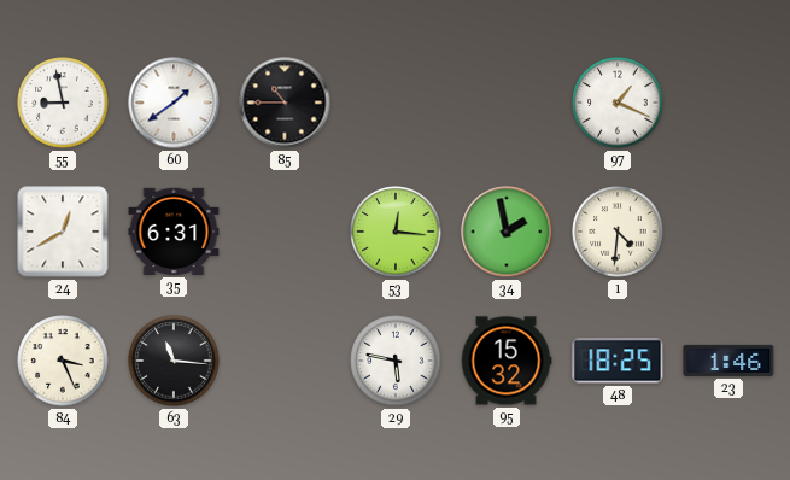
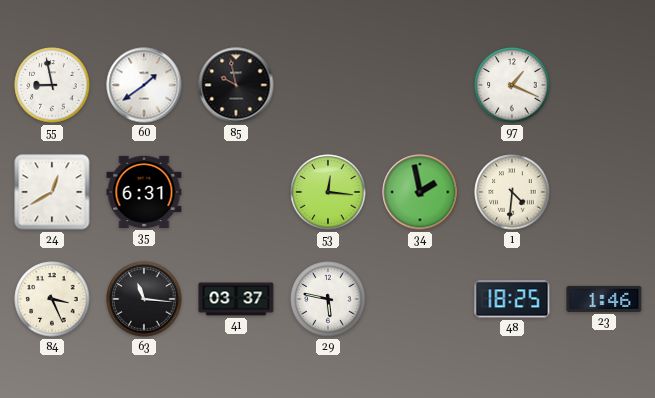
85: 10:45 -> 9:58 (236, 85)
41: none -> 03:37 (236, 299)
95: 15:32 -> none (507, 361)
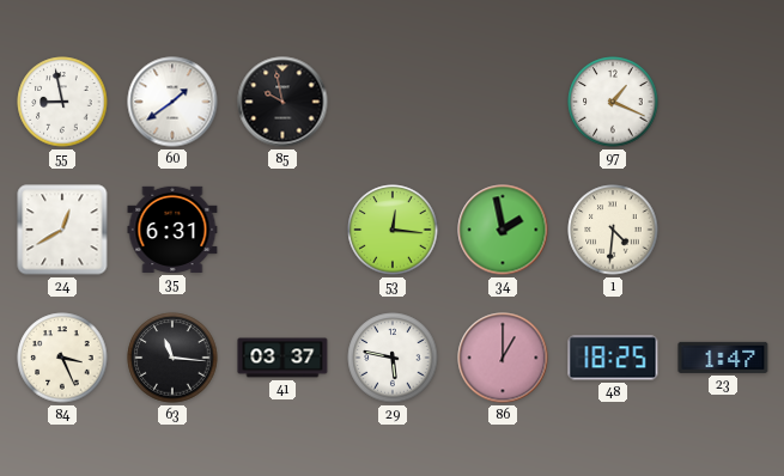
86: none -> 1:00 (503, 358)
23: 1:46 -> 1:47 (723, 358)
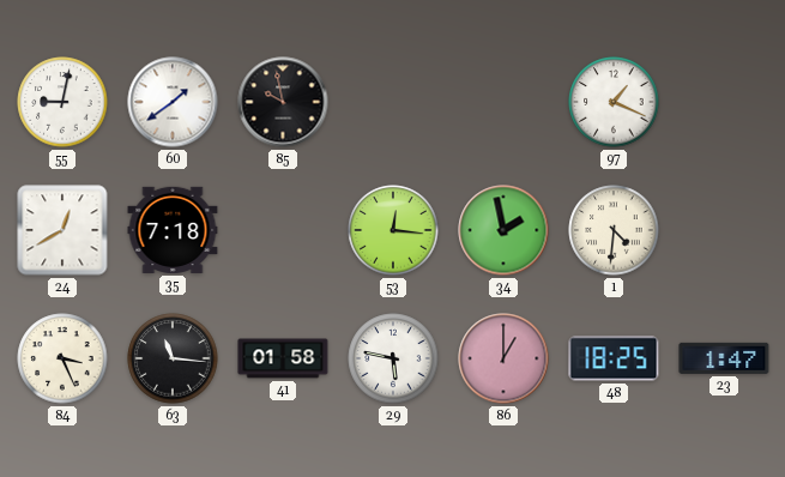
55: 8:58 -> 9:02 (62, 102)
35: 6:31 -> 7:18 (173, 230)
41: 03:37 -> 01:58 (283, 358)
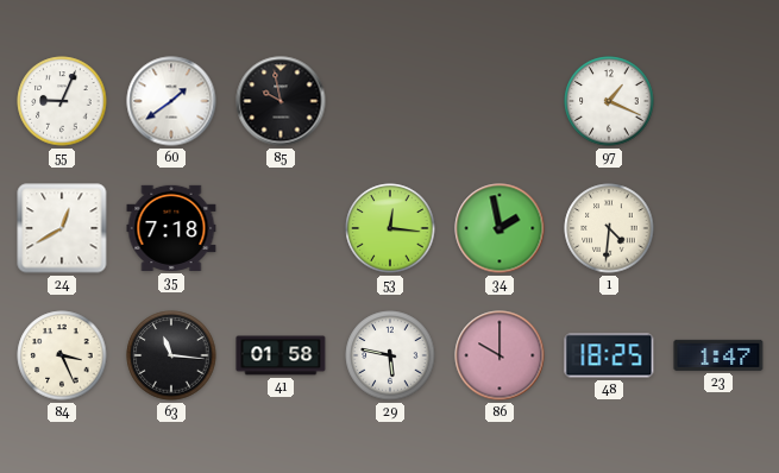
55: 9:02 -> 9:04 (62, 101)
86: 1:00 -> 10:00 (500, 355)
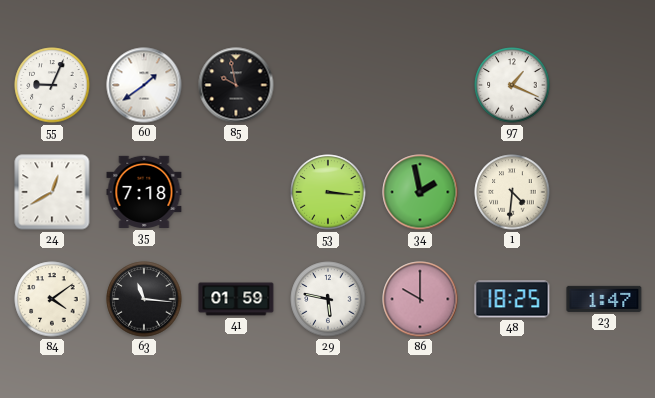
53: 12:16 -> 3:16 (328, 192)
84: 3:26 -> 4:09 (52, 299)
41: 01:58 -> 01:59 (236, 299)
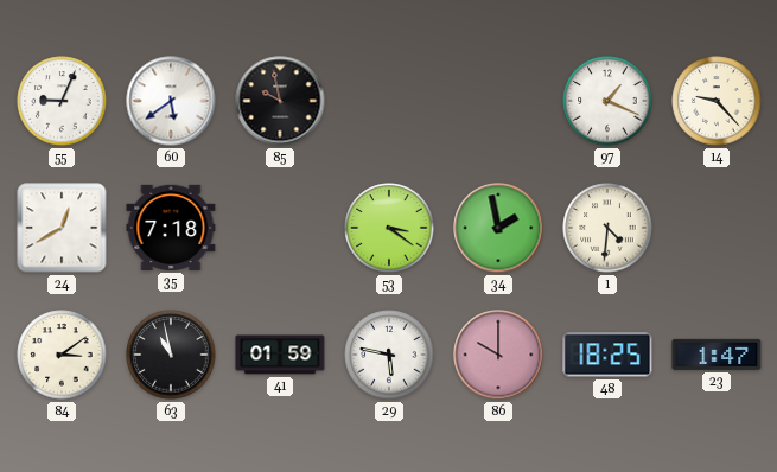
60: 1:39 -> 5:39 (171, 101)
14: none -> 9:23 (717, 101)
53: 3:16 -> 3:21 (389, 228)
84: 4:09 -> 3:09 (62, 355)
63: 11:16 -> 10:58 (171, 355)
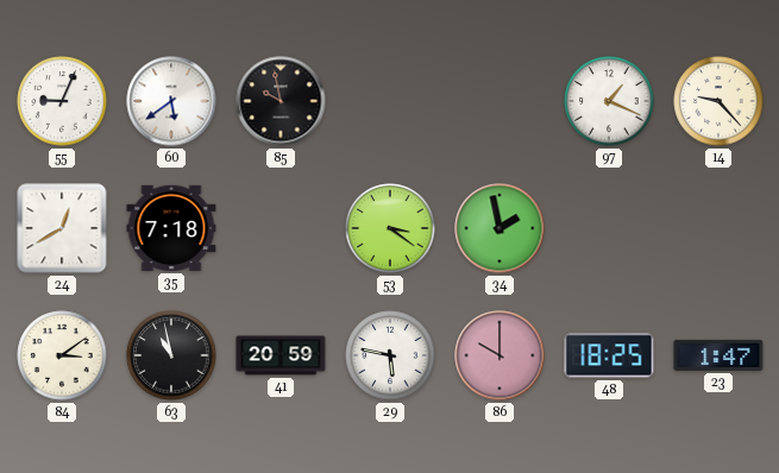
1: 4:31 -> none (607, 228)
41: 01:59 -> 20:59 (281, 355)
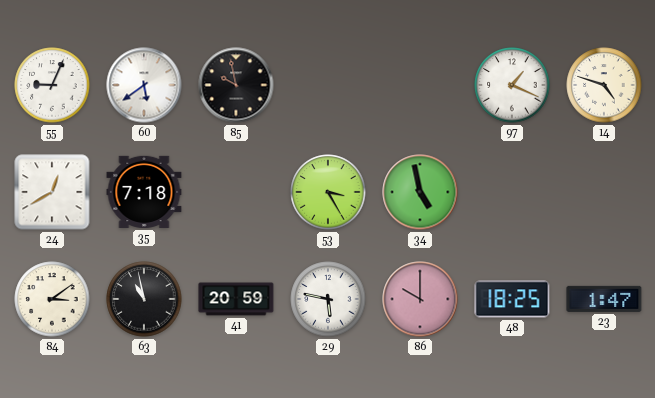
14: 9:23 -> 4:48 (604, 85)
53: 3:21 -> 3:25 (328, 192)
34: 1:58 -> 4:58 (420, 192)
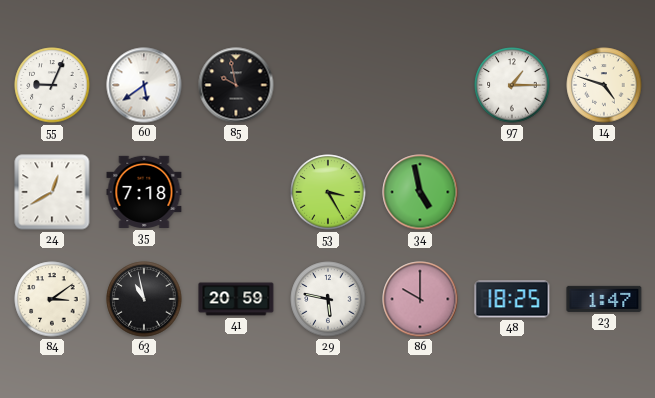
97: 1:19 -> 1:15 (512, 85)
